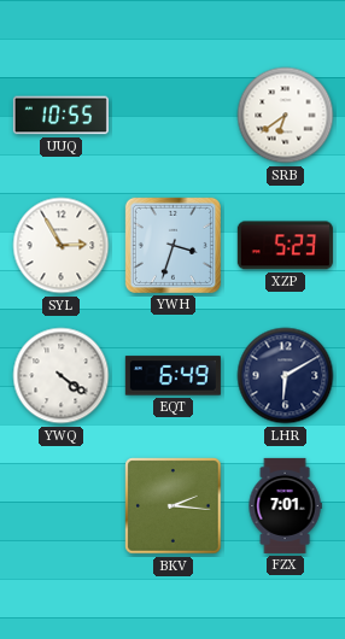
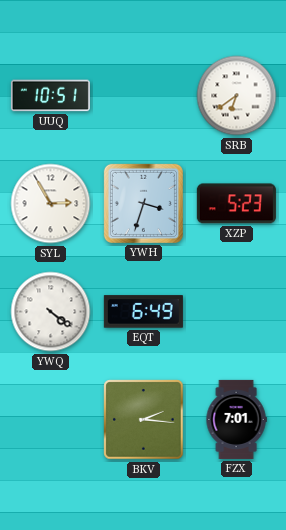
UUQ: 10:55 -> 10:51 (50, 96)
LHR: 6:10 -> none (286, 376)
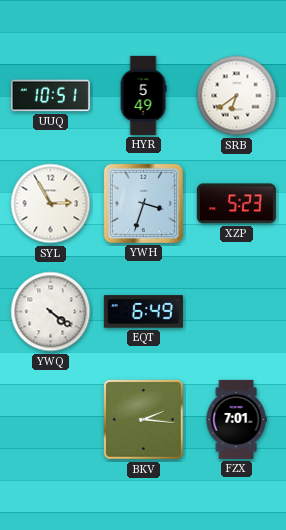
HYR: none -> 5:49 (143, 95)
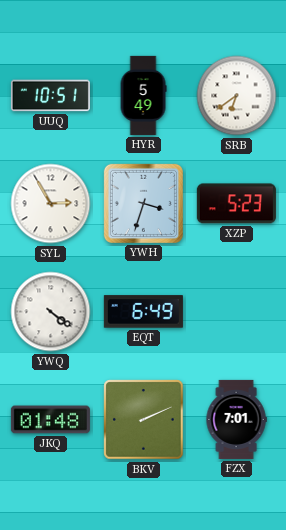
JKQ: none -> 01:48 (50, 420)
BKV: 2:16 -> 2:11 (144, 420)
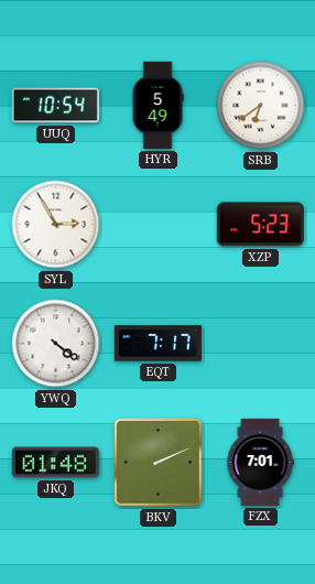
UUQ: 10:51 -> 10:54 (55, 106)
YWH: 3:33 -> none (143, 203)
EQT: 6:49 -> 7:17 (157, 344)
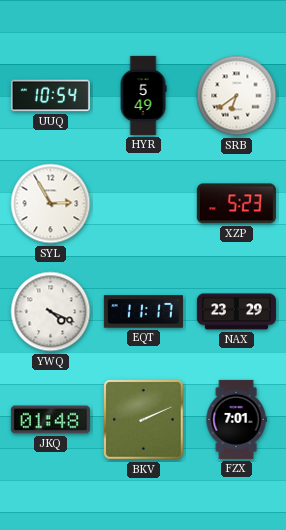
YWQ: 4:21 -> 4:19 (51, 312)
EQT: 7:17 -> 11:17 (143, 312)
NAX: none -> 23:29 (236, 312)
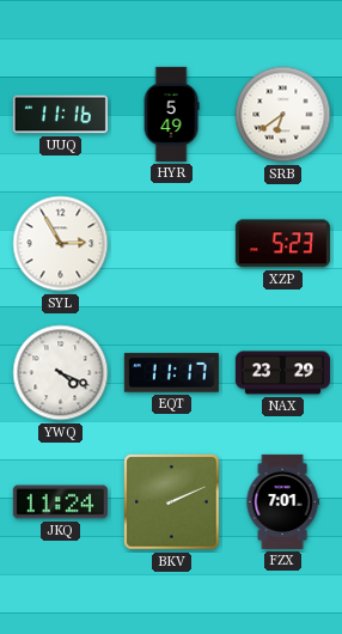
UUQ: 10:54 -> 11:16 (60, 115)
JKQ: 01:48 -> 11:24 (60, 502)
